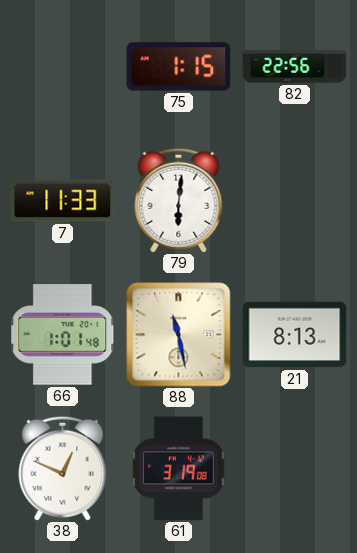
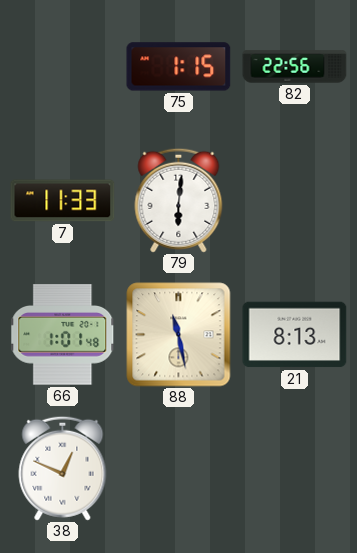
61: 3:19 -> none (179, 469)
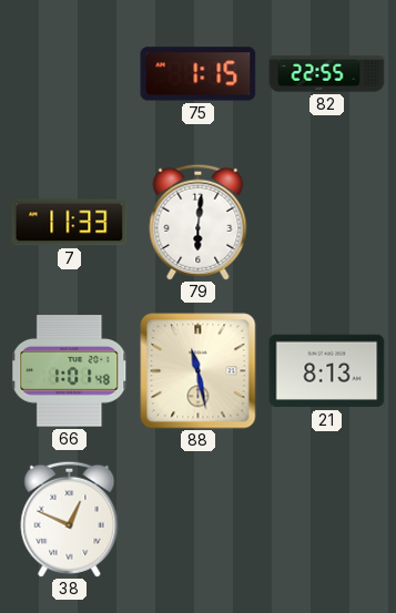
82: 22:56 -> 22:55 (327, 74)
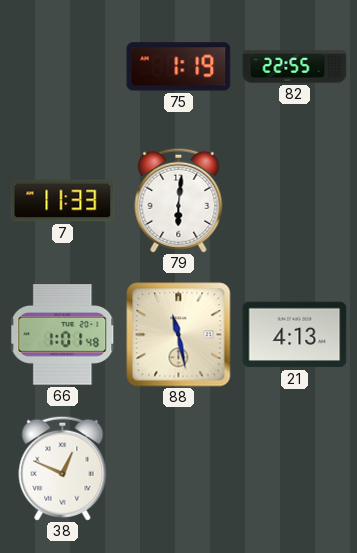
75: 1:15 -> 1:19 (179, 67)
21: 8:13 -> 4:13 (295, 335)
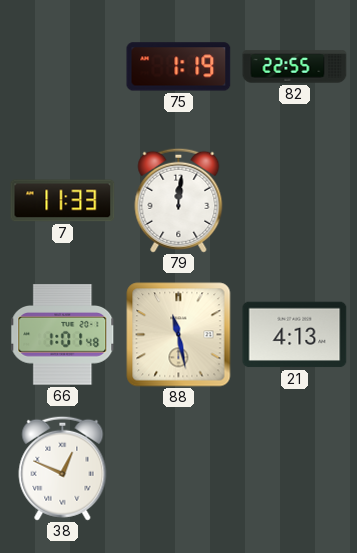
79: 6:01 -> 12:01 (179, 200)
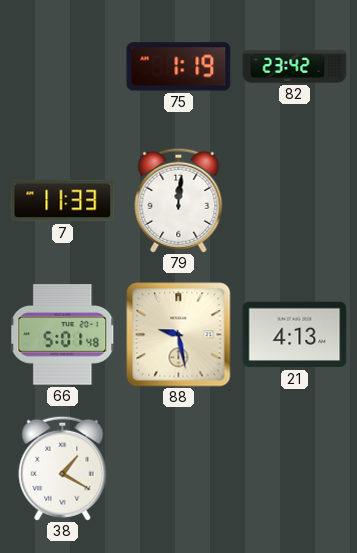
82: 22:55 -> 23:42 (295, 67)
66: 1:01 -> 5:01 (63, 335)
88: 11:28 -> 9:28 (179, 335)
38: 12:49 -> 1:20 (63, 468)
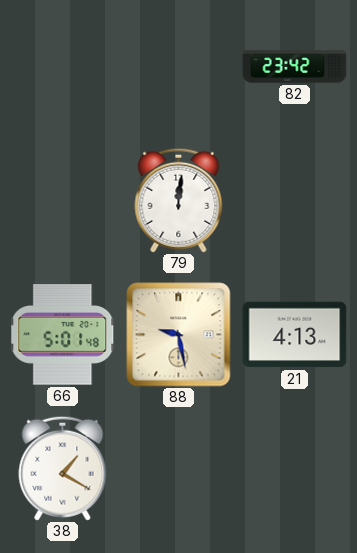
75: 1:19 -> none (179, 67)
7: 11:33 -> none (63, 201)
